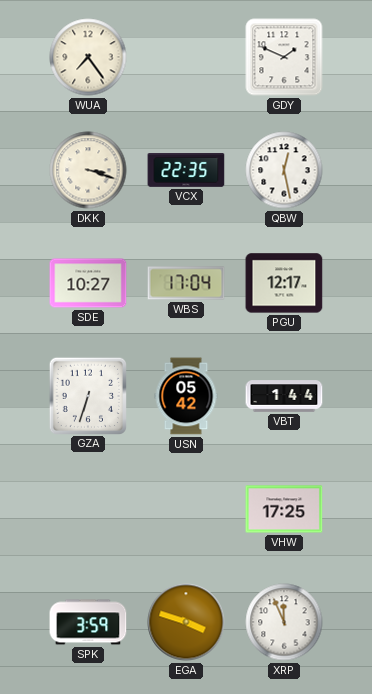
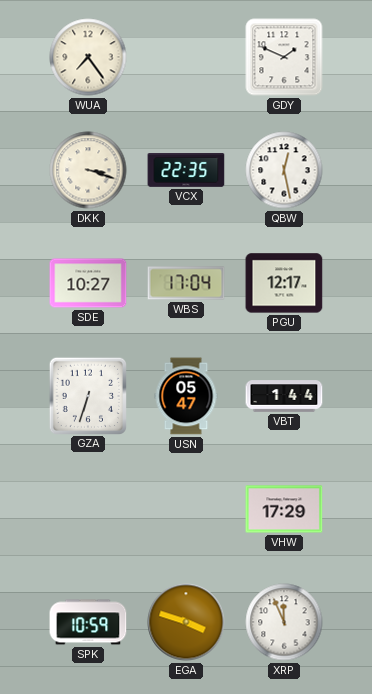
USN: 05:42 -> 05:47 (186, 396)
VHW: 17:25 -> 17:29 (284, 509)
SPK: 3:59 -> 10:59 (88, 622)
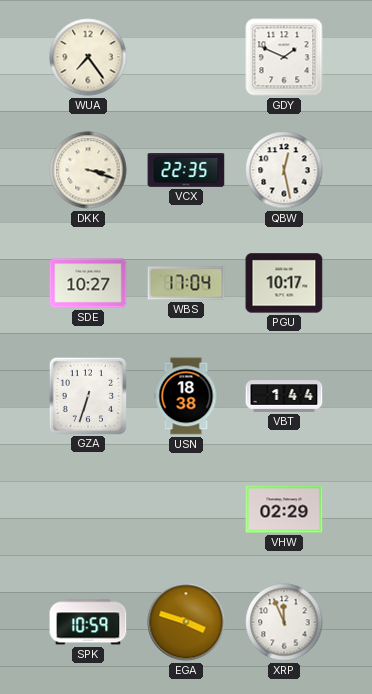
PGU: 12:17 -> 10:17 (284, 283)
USN: 05:47 -> 18:38 (186, 396)
VHW: 17:29 -> 02:29 (284, 509)
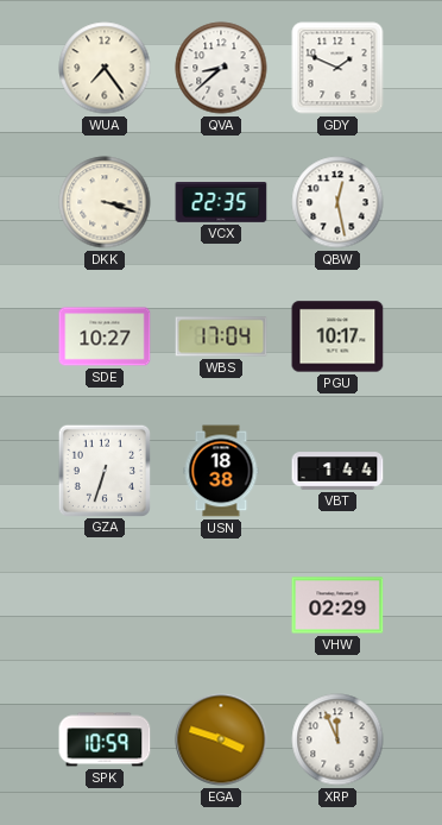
QVA: none -> 8:38 (221, 68)
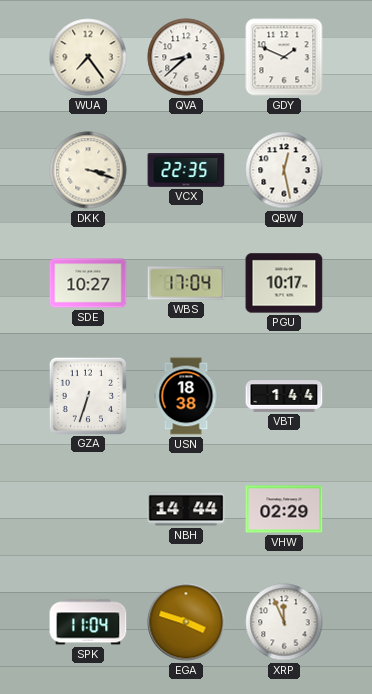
NBH: none -> 14:44 (186, 509)
SPK: 10:59 -> 11:04 (88, 622)
